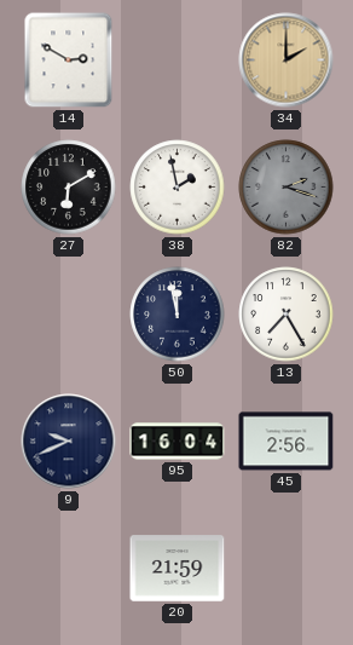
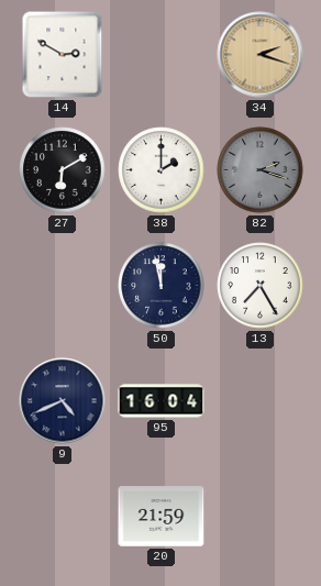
34: 2:00 -> 2:18 (261, 55)
38: 1:58 -> 2:00 (162, 170)
9: 9:41 -> 4:41 (63, 401)
45: 2:56 -> none (287, 442)
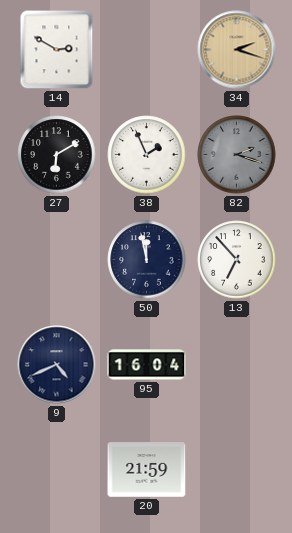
38: 2:00 -> 1:56 (147, 155)
13: 7:25 -> 6:53 (237, 260)
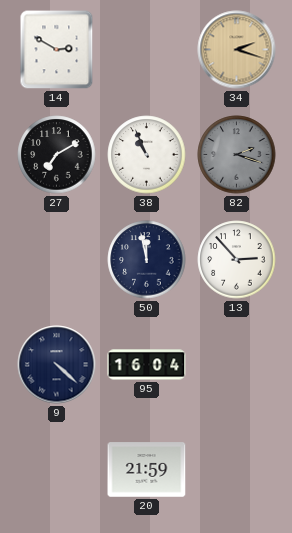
27: 6:10 -> 7:10 (57, 155)
38: 1:56 -> 10:56 (147, 155)
13: 6:53 -> 2:53 (237, 260)
9: 4:41 -> 4:22 (57, 365)
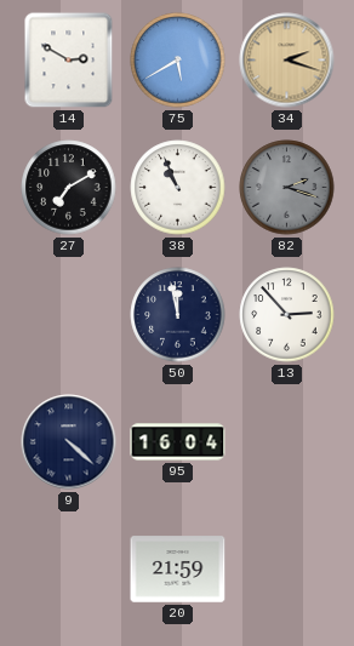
75: none -> 5:40 (178, 61)
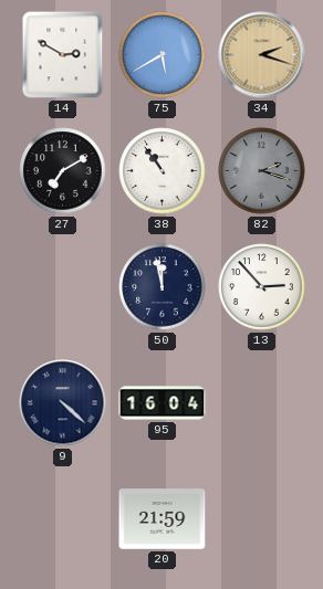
38: 10:56 -> 10:54 (163, 171)
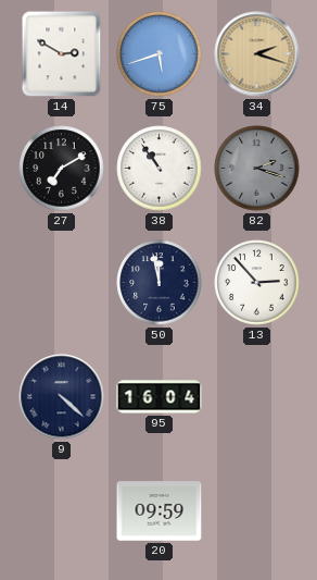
75: 5:40 -> 5:42 (160, 54)
20: 21:59 -> 09:59 (160, 511)
